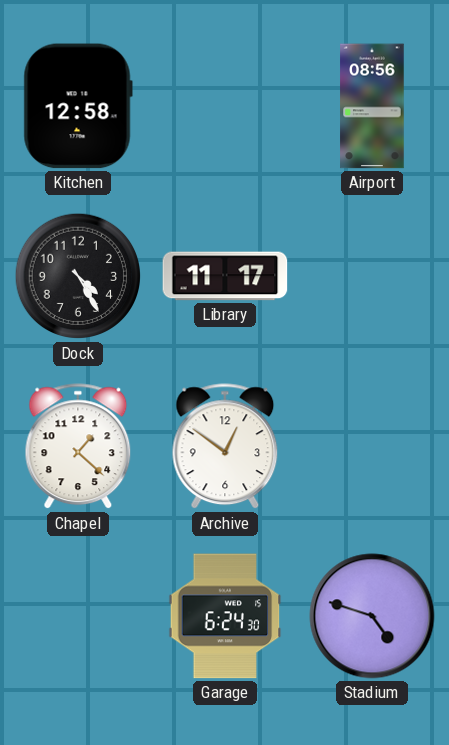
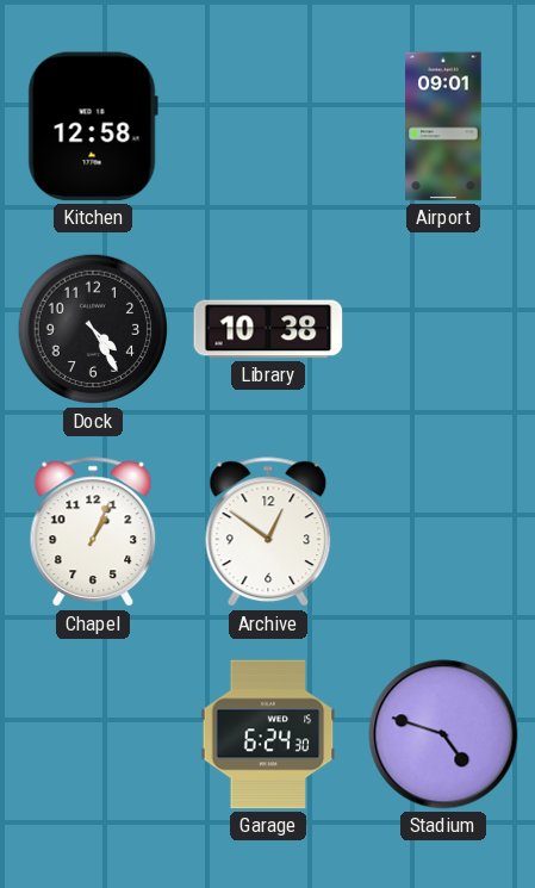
Airport: 08:56 -> 09:01 (443, 126)
Library: 11:17 -> 10:38 (268, 329)
Chapel: 1:22 -> 1:04 (93, 533)
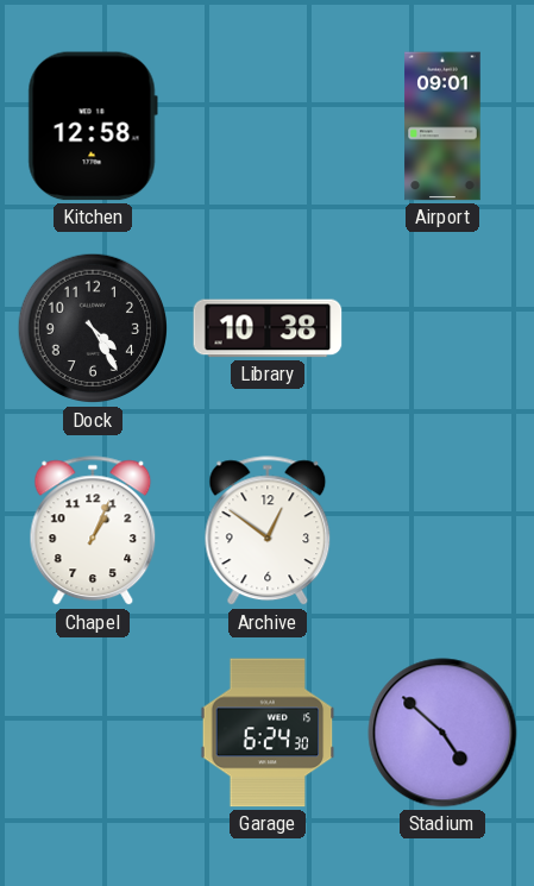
Stadium: 4:48 -> 4:52 (442, 733)
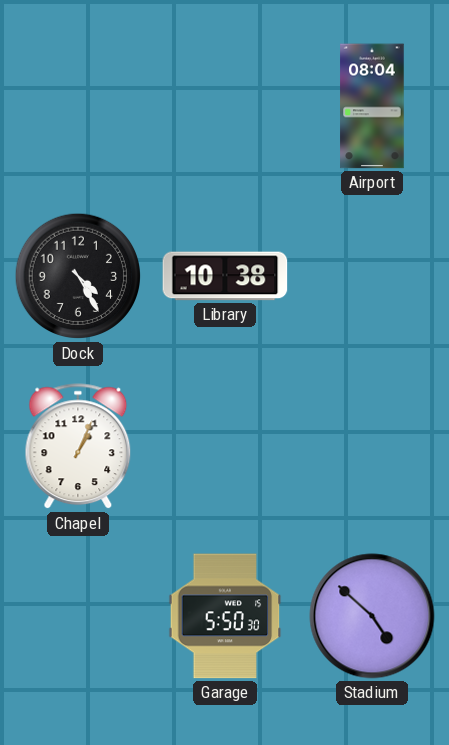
Kitchen: 12:58 -> none (93, 126)
Airport: 09:01 -> 08:04 (372, 106)
Archive: 12:51 -> none (268, 532)
Garage: 6:24 -> 5:50 (225, 616)
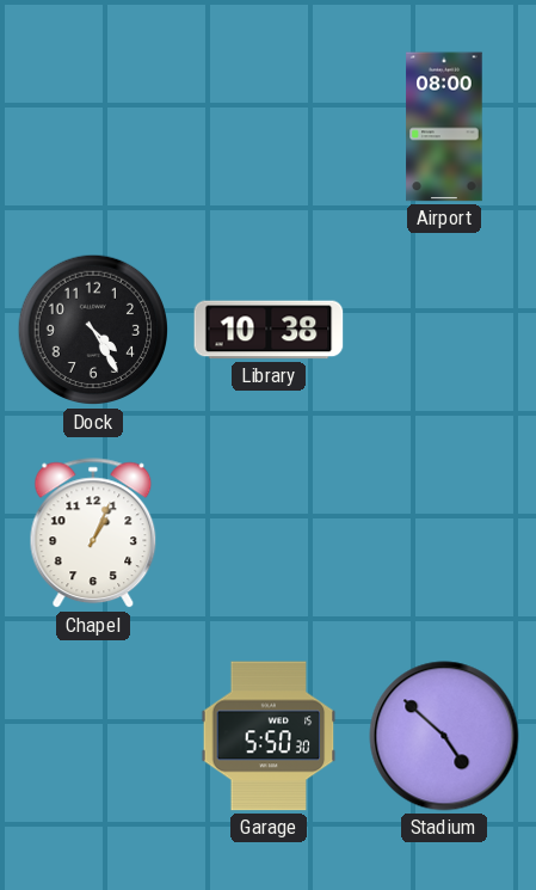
Airport: 08:04 -> 08:00 (444, 127)
